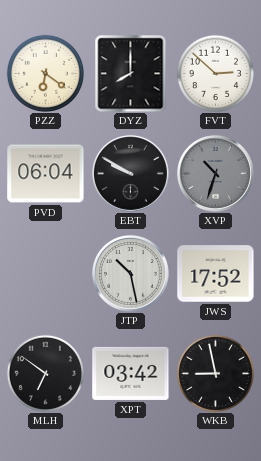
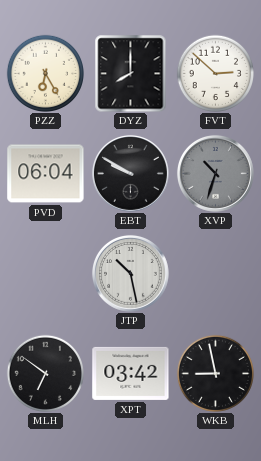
PZZ: 6:21 -> 6:25 (45, 73)
JWS: 17:52 -> none (216, 274)
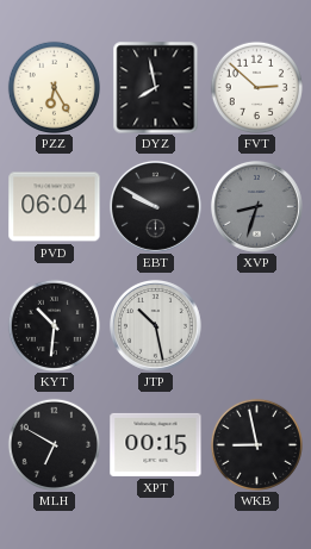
DYZ: 8:00 -> 7:58 (156, 87)
XVP: 10:33 -> 8:33 (256, 206)
KYT: none -> 10:31 (54, 325)
MLH: 6:51 -> 6:50 (54, 444)
XPT: 03:42 -> 00:15 (156, 444)
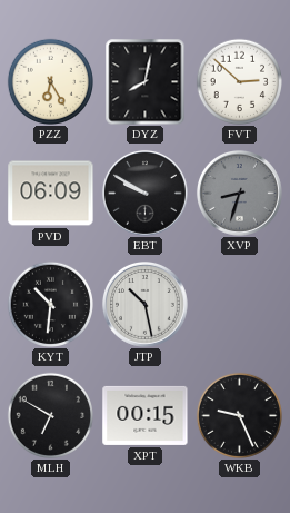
DYZ: 7:58 -> 8:02 (146, 81)
PVD: 06:04 -> 06:09 (51, 194)
WKB: 8:58 -> 9:26 (239, 415)
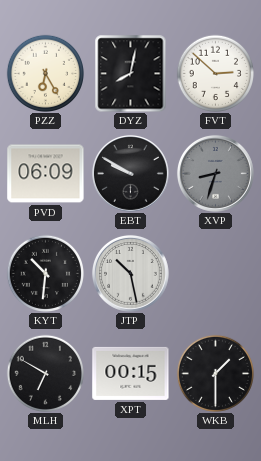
WKB: 9:26 -> 1:30 (215, 373)
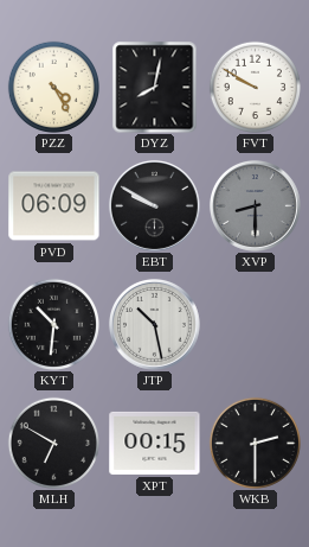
PZZ: 6:25 -> 4:25 (53, 87)
FVT: 2:52 -> 9:50 (255, 87)
XVP: 8:33 -> 8:30 (255, 205)
WKB: 1:30 -> 2:30 (255, 443)
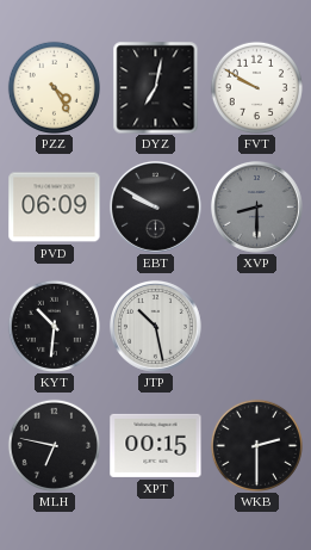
DYZ: 8:02 -> 7:02 (156, 87)
MLH: 6:50 -> 6:47 (54, 445)
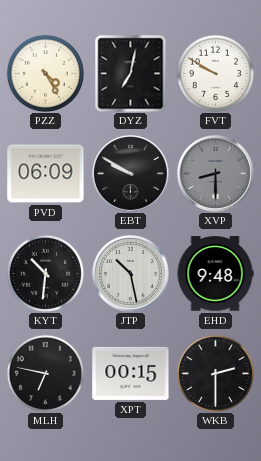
EHD: none -> 9:48 (215, 274)
